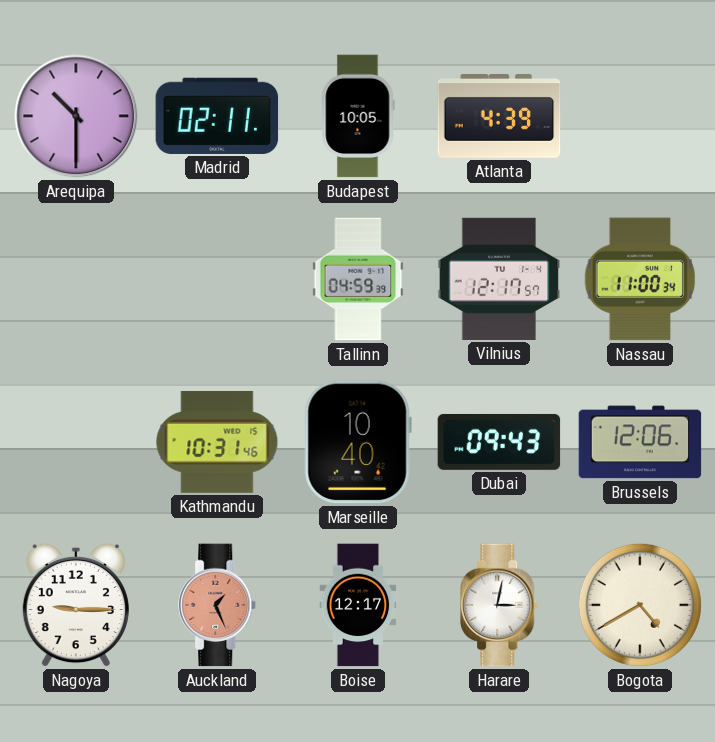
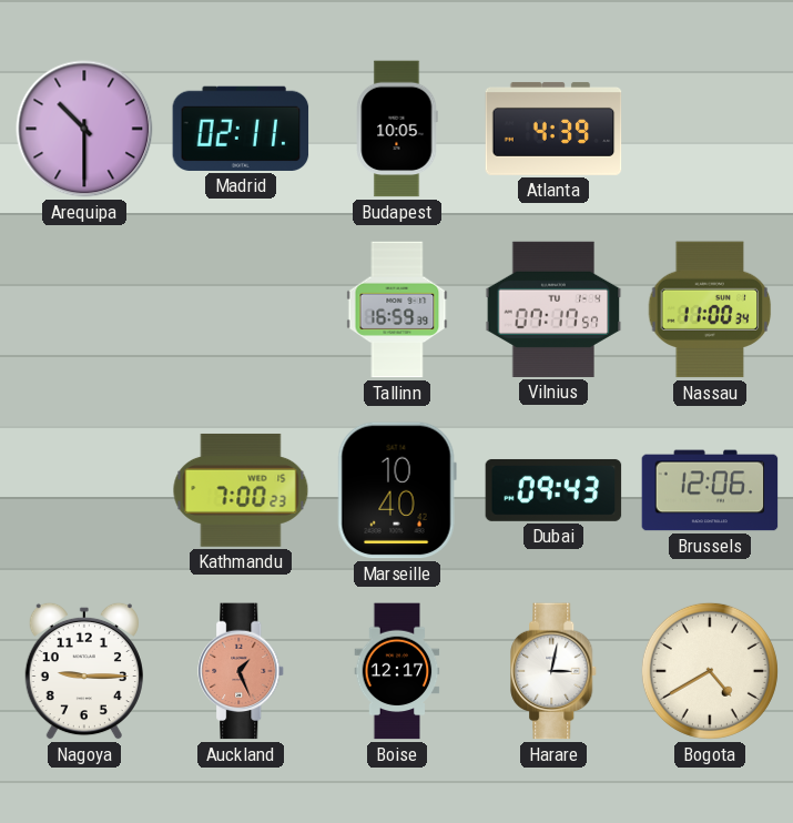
Tallinn: 04:59 -> 16:59 (397, 309)
Vilnius: 12:17 -> 07:17 (553, 309)
Kathmandu: 10:31 -> 7:00 (241, 490)
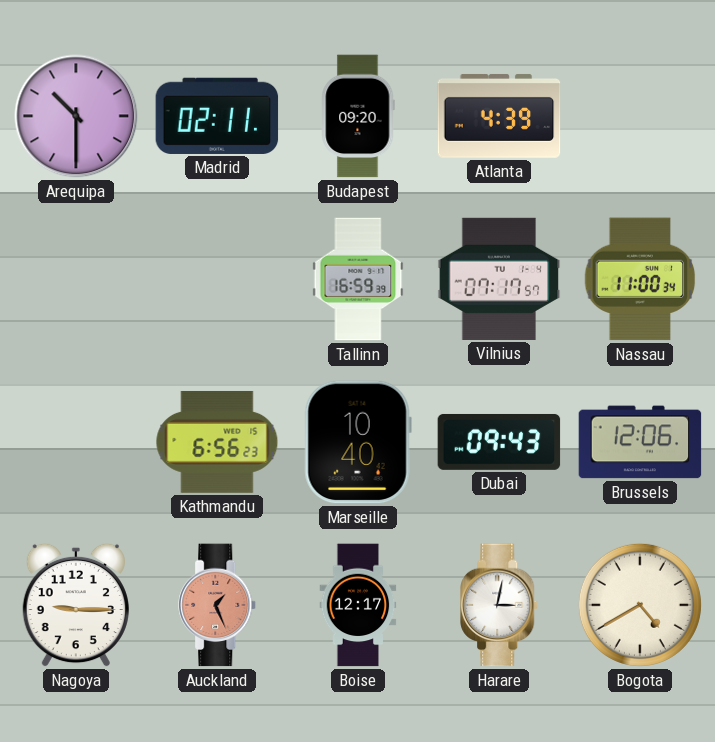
Budapest: 10:05 -> 09:20 (358, 116)
Kathmandu: 7:00 -> 6:56 (217, 442)
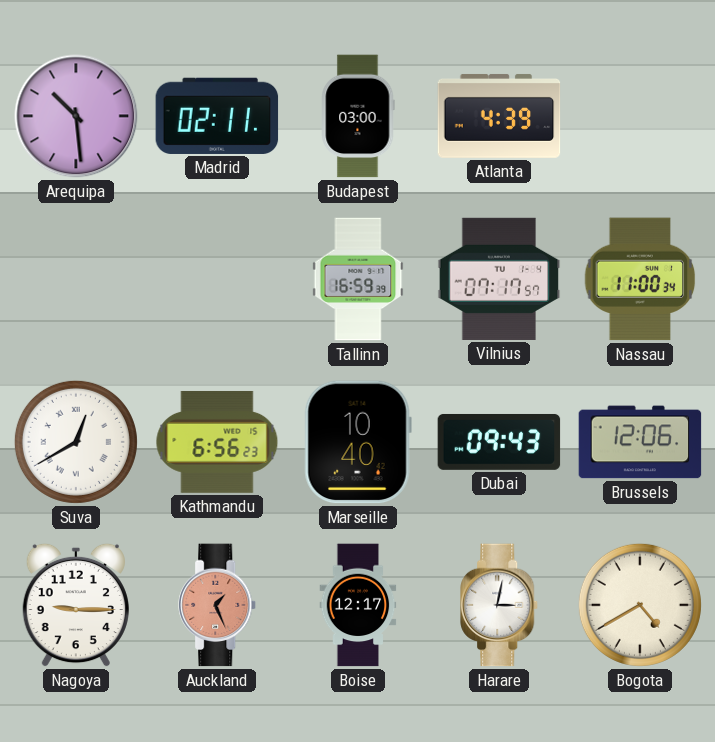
Arequipa: 10:30 -> 10:29 (76, 116)
Budapest: 09:20 -> 03:00 (358, 116)
Suva: none -> 12:40 (76, 442)
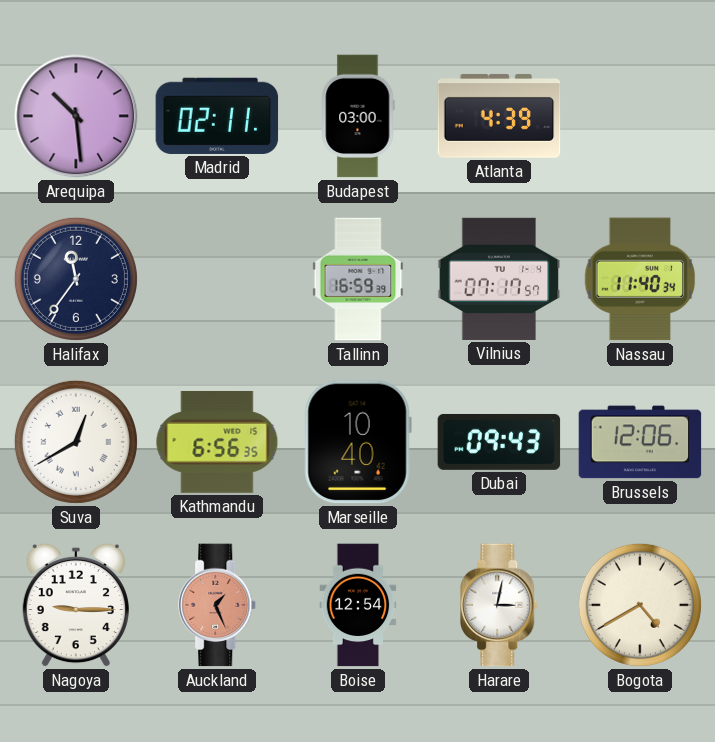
Halifax: none -> 11:36 (76, 279)
Nassau: 11:00 -> 11:40 (640, 279)
Kathmandu: 6:56:23 -> 6:56:35 (217, 442)
Boise: 12:17 -> 12:54 (358, 605)
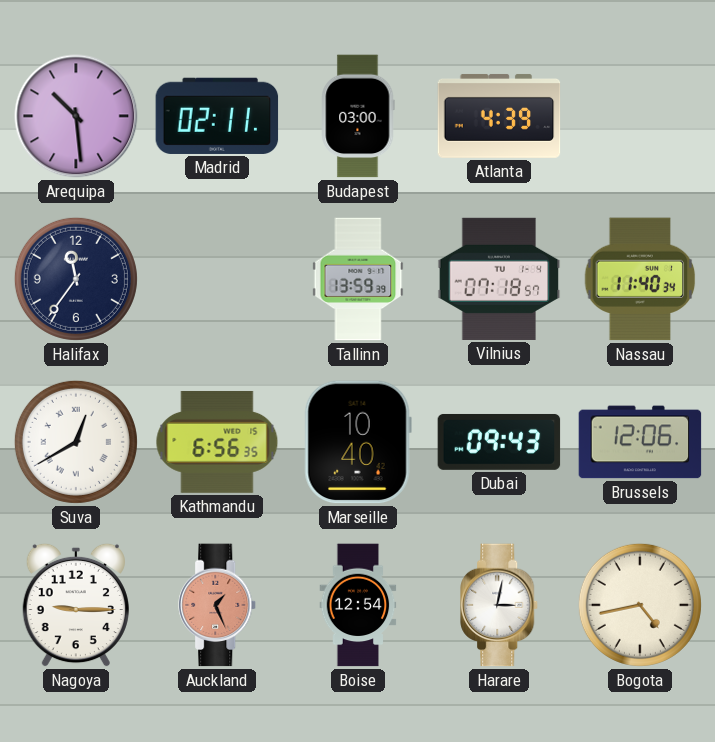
Tallinn: 16:59 -> 13:59 (358, 279)
Vilnius: 07:17 -> 07:18 (499, 279)
Bogota: 4:40 -> 4:43 (640, 605)
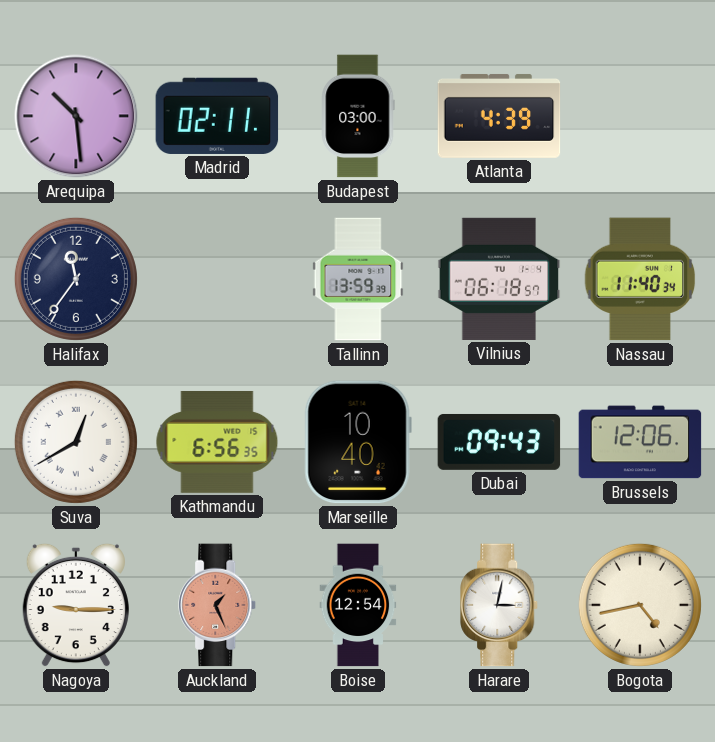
Vilnius: 07:18 -> 06:18 (499, 279)
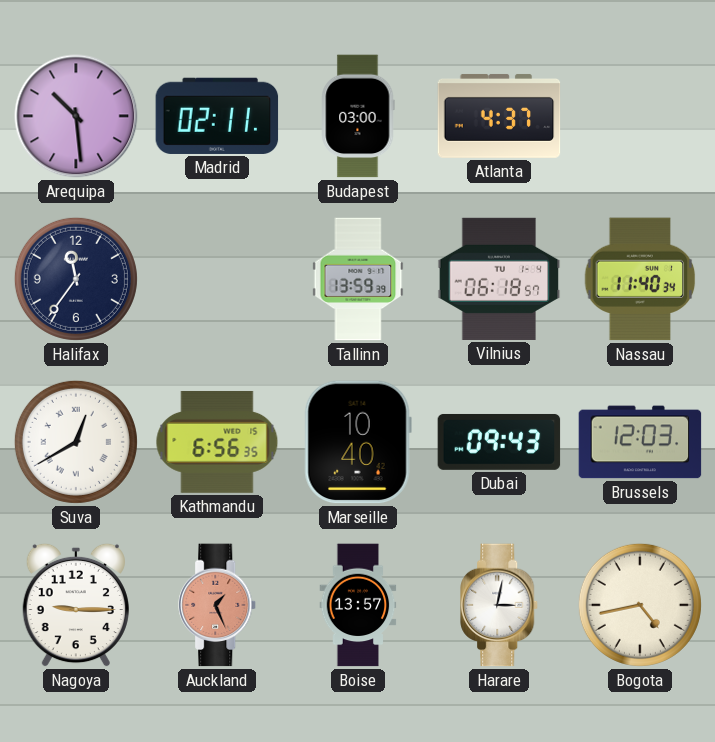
Atlanta: 4:39 -> 4:37 (499, 116)
Brussels: 12:06 -> 12:03 (640, 442)
Boise: 12:54 -> 13:57 (358, 605)
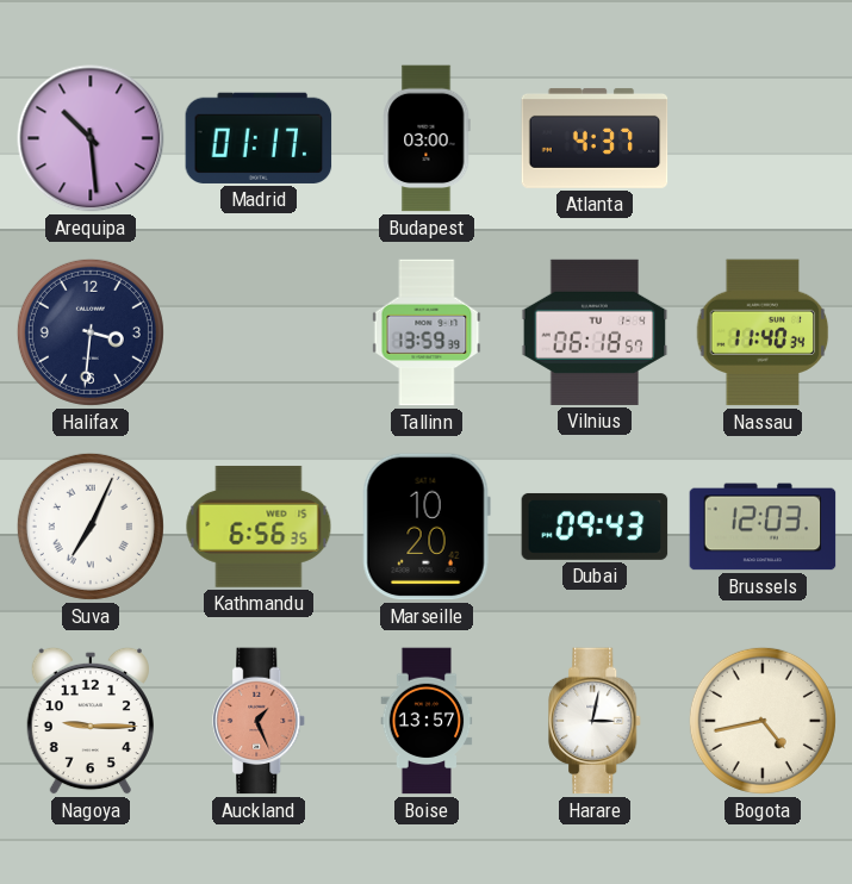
Madrid: 02:11 -> 01:17 (259, 138)
Halifax: 11:36 -> 3:31 (91, 332)
Suva: 12:40 -> 7:04 (91, 527)
Marseille: 10:40 -> 10:20 (427, 527)
